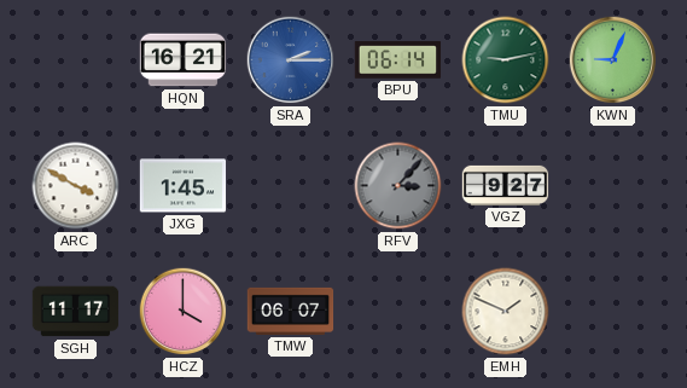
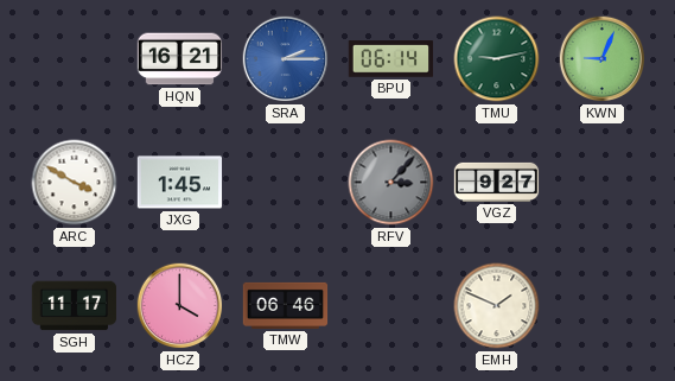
TMW: 06:07 -> 06:46 (286, 305)
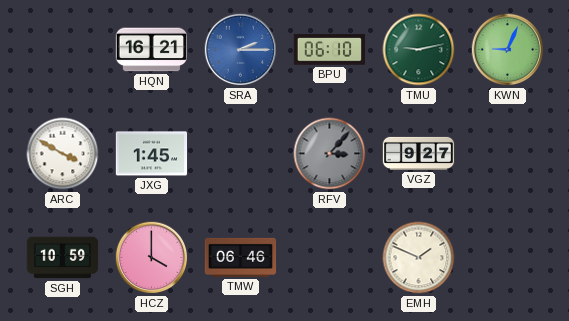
BPU: 06:14 -> 06:10 (330, 50)
SGH: 11:17 -> 10:59 (63, 258)
